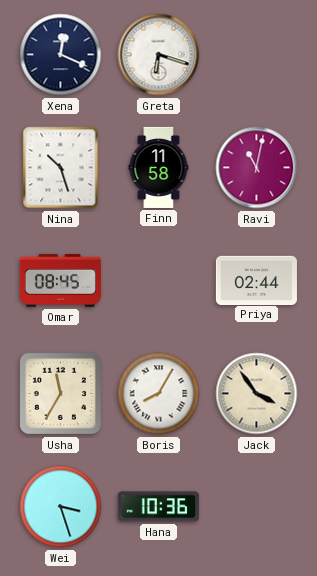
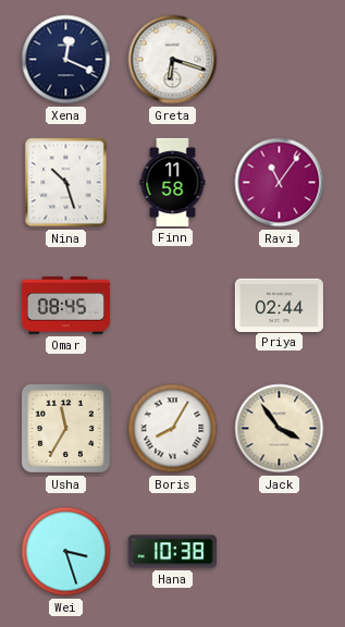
Ravi: 11:02 -> 11:06 (280, 183)
Hana: 10:36 -> 10:38 (172, 552)
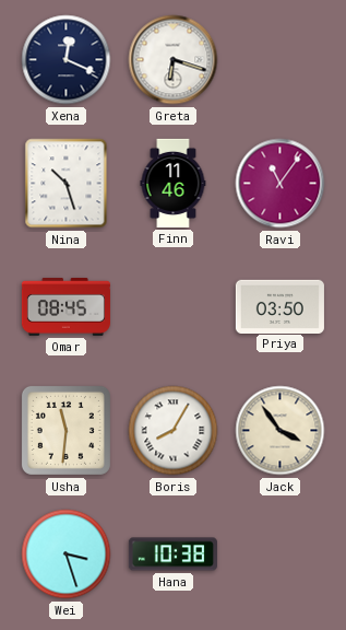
Finn: 11:58 -> 11:46 (174, 183)
Priya: 02:44 -> 03:50 (279, 306)
Usha: 11:35 -> 11:31 (65, 430)
